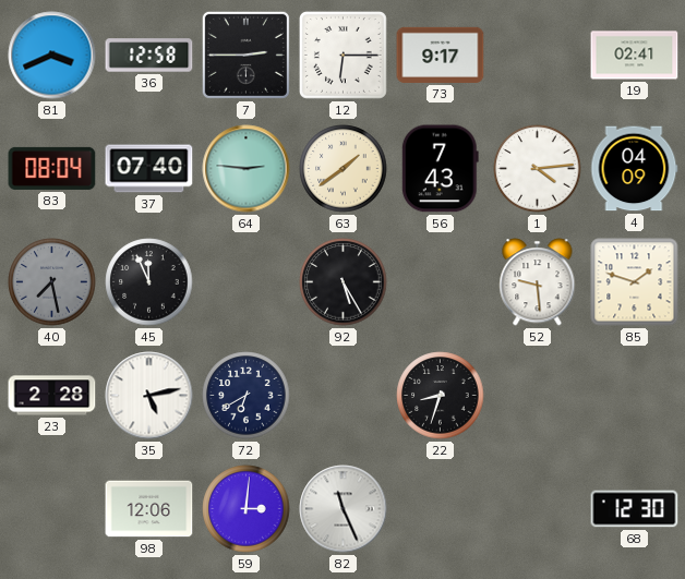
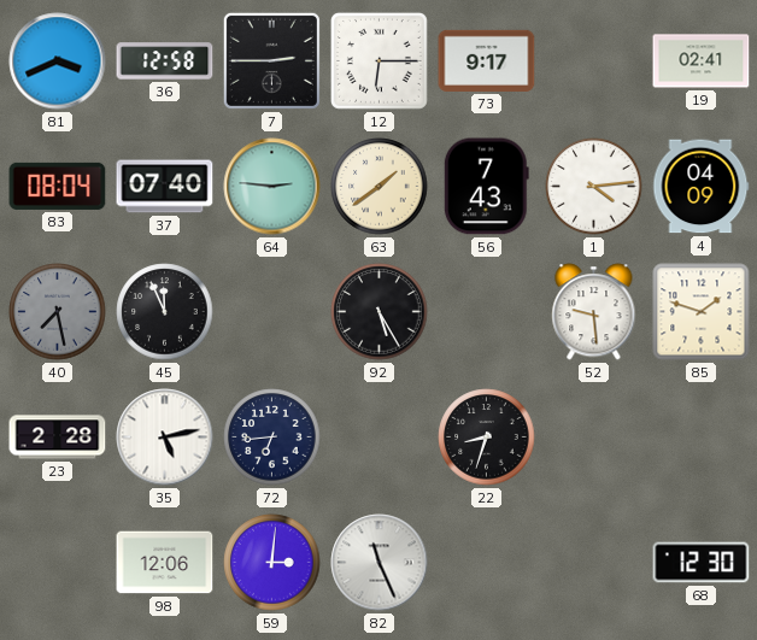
72: 6:40 -> 6:44 (272, 438)
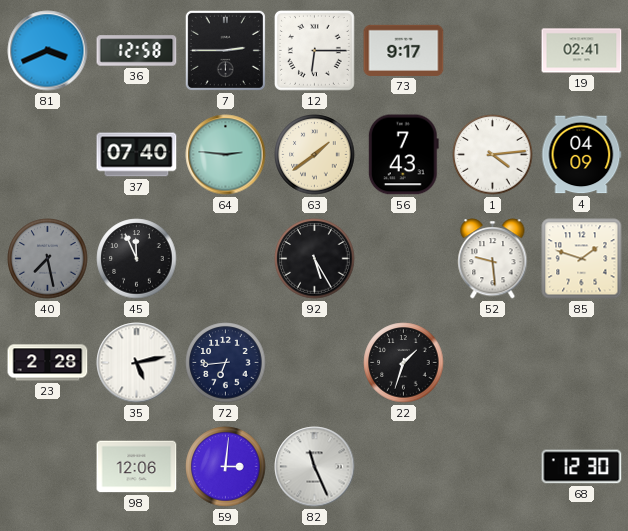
83: 08:04 -> none (58, 186)
22: 8:33 -> 1:33 (404, 363)
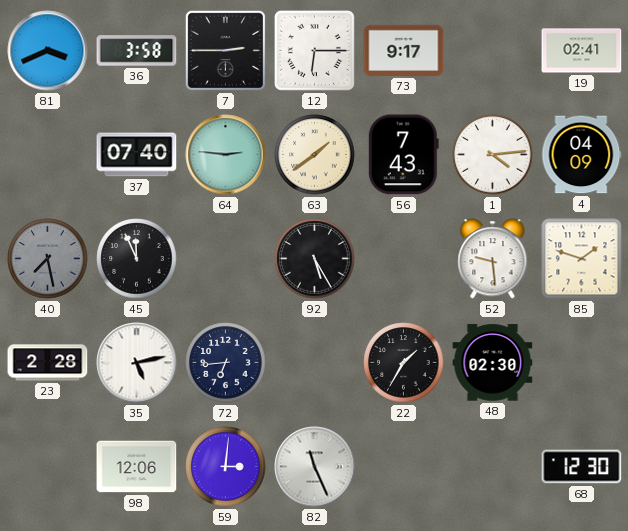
36: 12:58 -> 3:58 (137, 51)
22: 1:33 -> 1:35 (404, 363)
48: none -> 02:30 (493, 363)
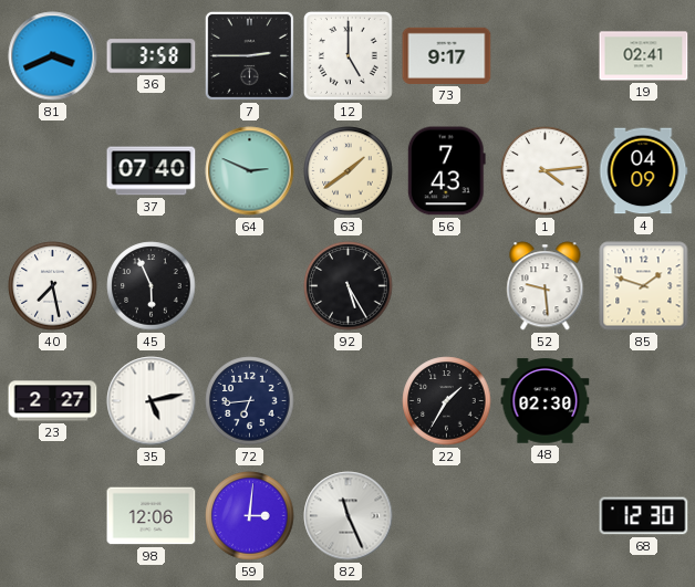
12: 6:15 -> 5:00 (347, 55)
64: 2:46 -> 2:49 (250, 171)
40 dial: grey -> white (53, 286)
45: 11:56 -> 5:56 (152, 286)
23: 2:28 -> 2:27 (53, 401)
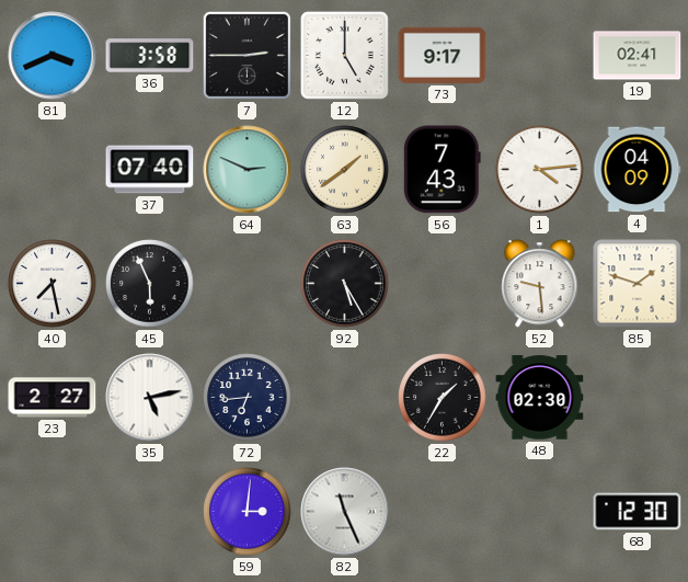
98: 12:06 -> none (152, 516)
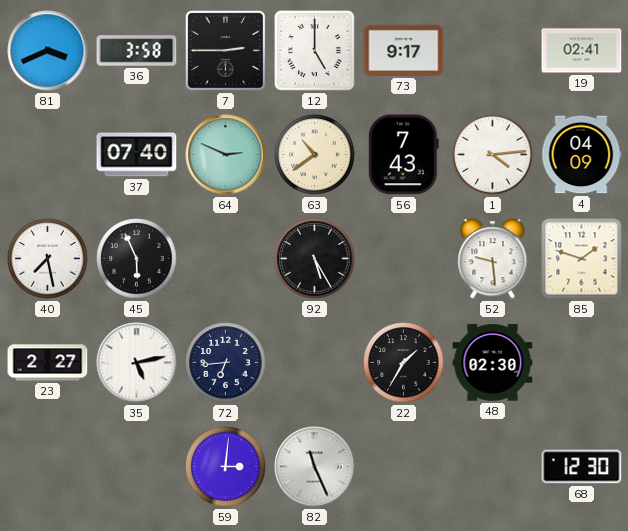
63: 1:39 -> 10:39 (315, 155)
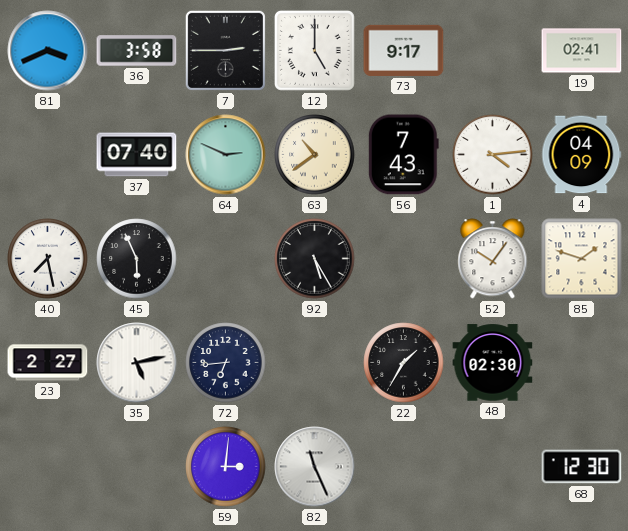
52: 9:29 -> 10:06 (493, 259)
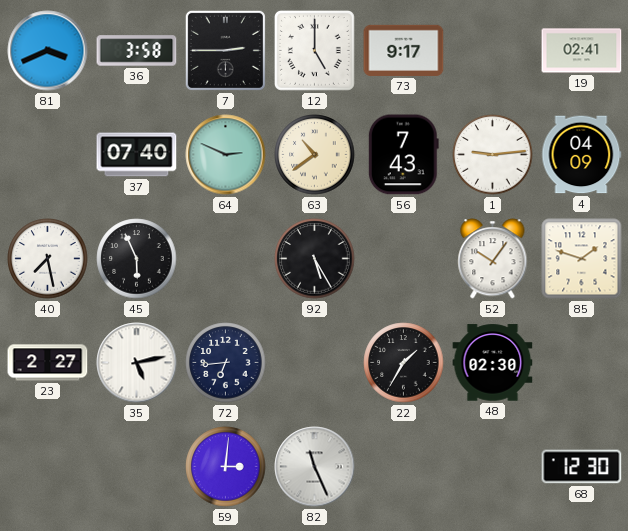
1: 4:14 -> 9:14 (493, 155)
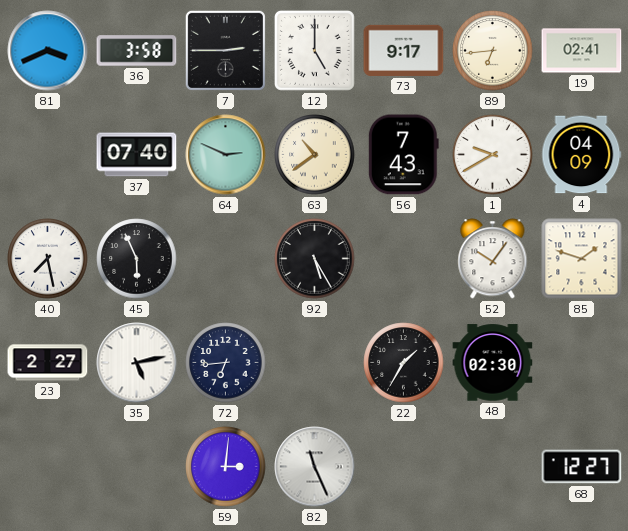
89: none -> 6:44 (493, 51)
1: 9:14 -> 9:40 (493, 155)
68: 12:30 -> 12:27 (582, 467)
